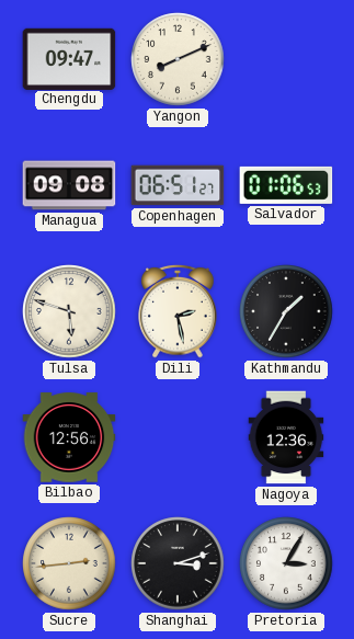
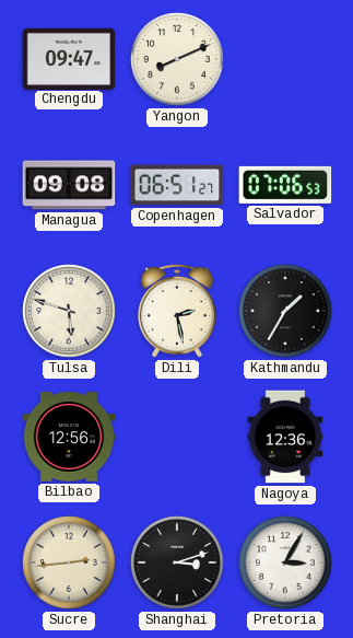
Salvador: 01:06 -> 07:06 (285, 185)
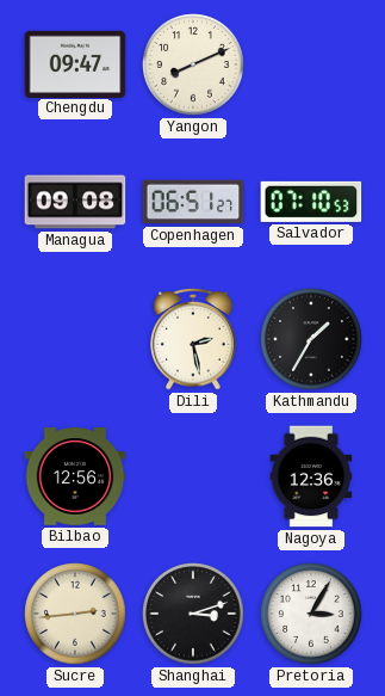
Salvador: 07:06 -> 07:10 (311, 202)
Tulsa: 5:48 -> none (69, 311)
